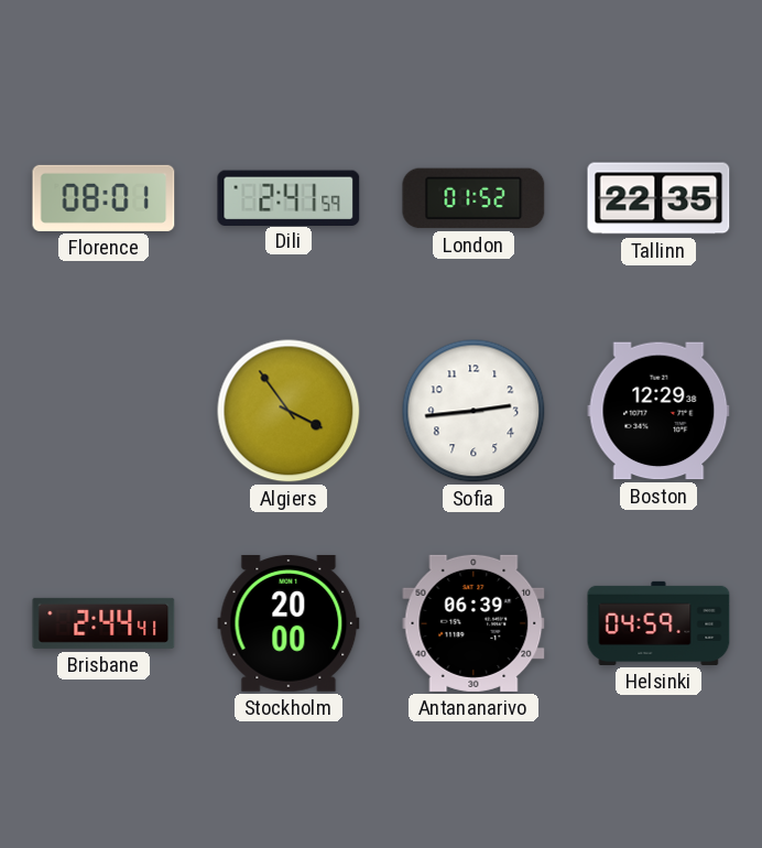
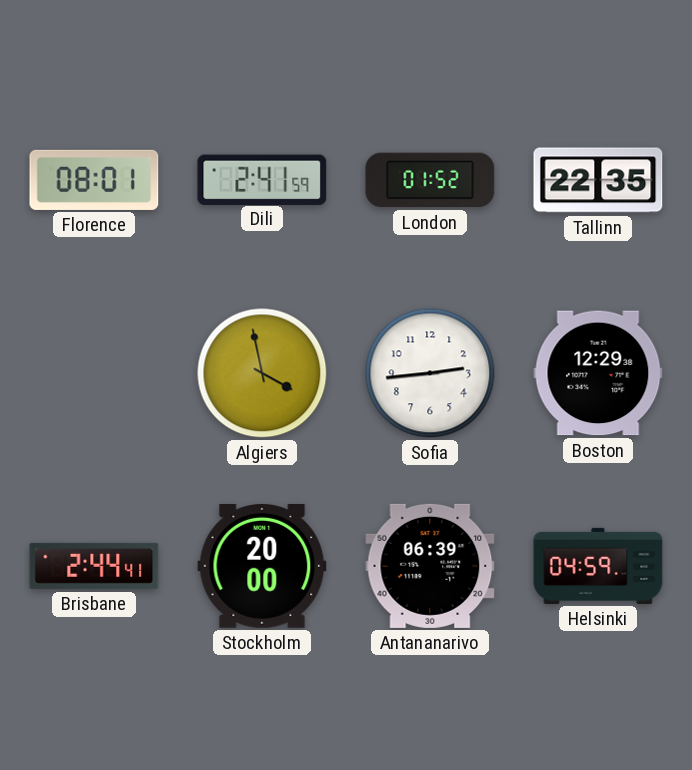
Algiers: 3:54 -> 3:58 (262, 373)
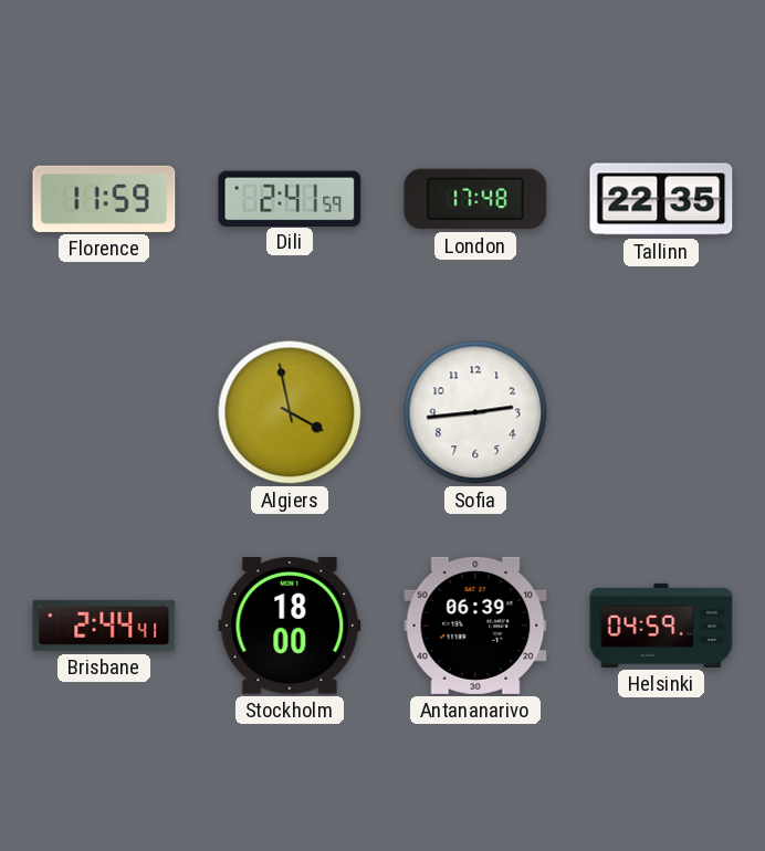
Florence: 08:01 -> 11:59 (104, 199)
London: 01:52 -> 17:48 (475, 199)
Boston: 12:29 -> none (598, 373)
Stockholm: 20:00 -> 18:00 (290, 626)
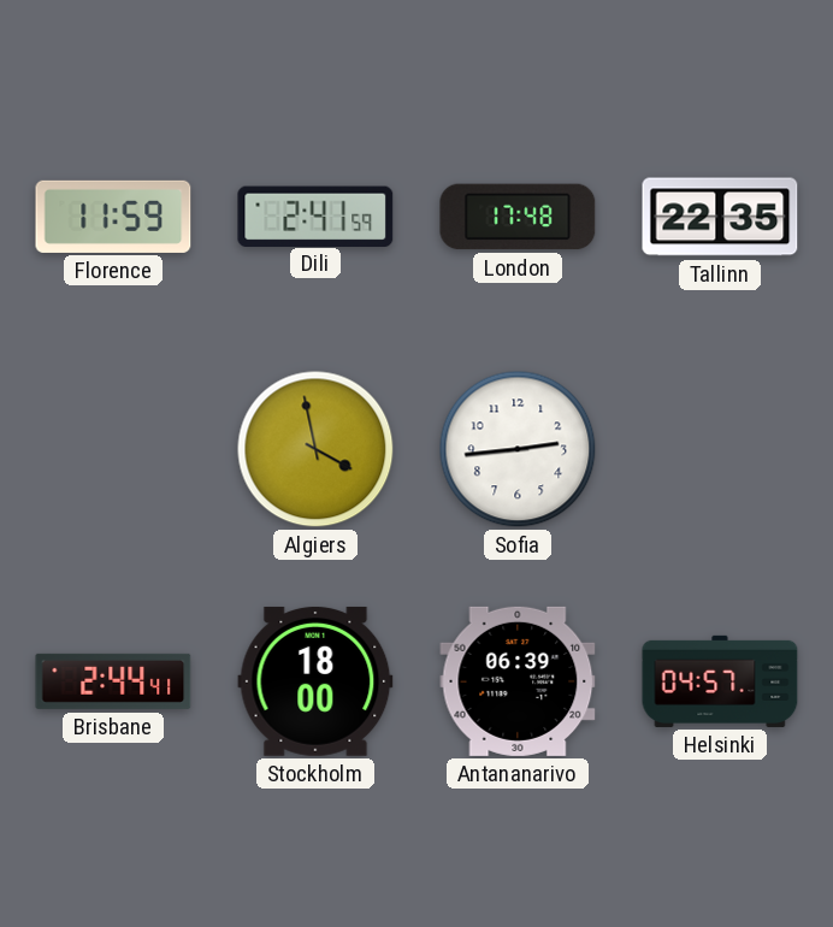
Helsinki: 04:59 -> 04:57 (720, 681)
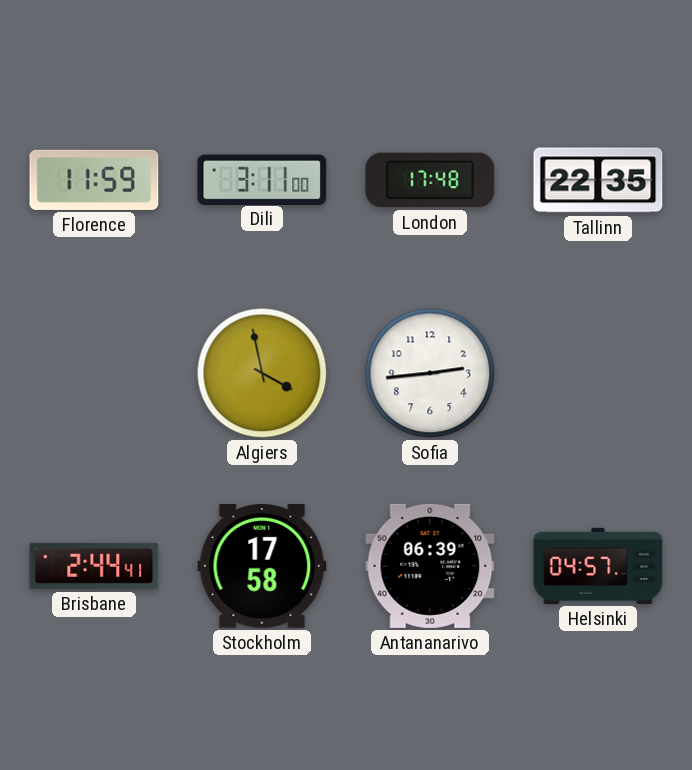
Dili: 2:41 -> 3:11 (262, 179)
Stockholm: 18:00 -> 17:58 (262, 566)
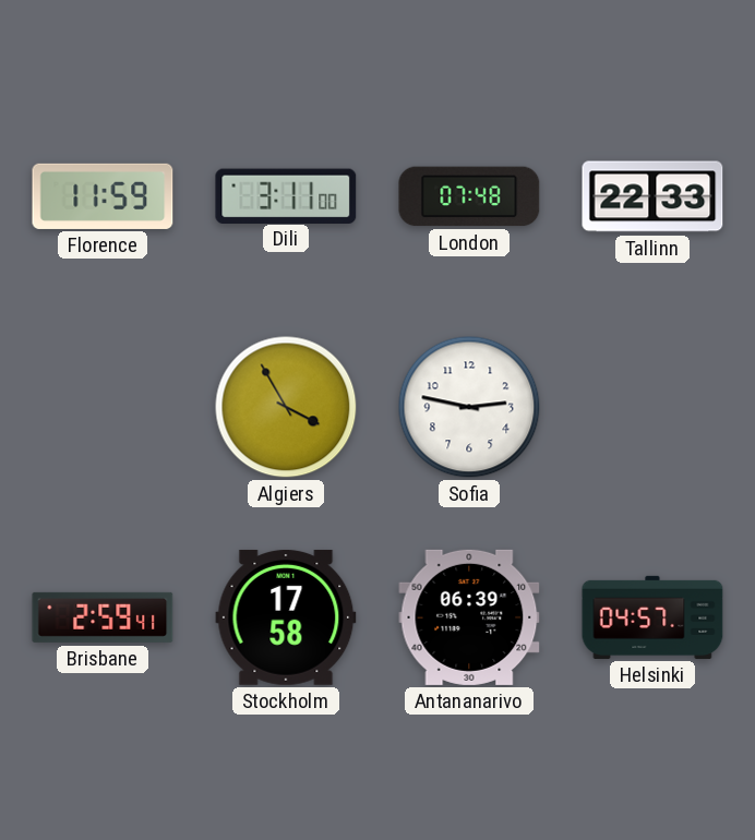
London: 17:48 -> 07:48 (469, 196)
Tallinn: 22:35 -> 22:33 (652, 196)
Algiers: 3:58 -> 3:55 (286, 407)
Sofia: 2:44 -> 2:47 (469, 407)
Brisbane: 2:44 -> 2:59 (103, 617)
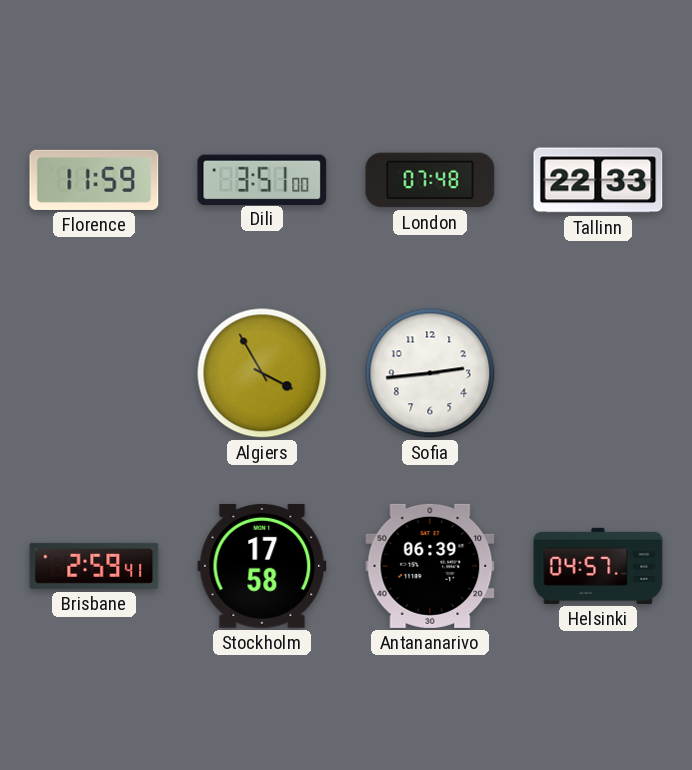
Dili: 3:11 -> 3:51 (262, 179)
Sofia: 2:47 -> 2:44 (430, 373)
